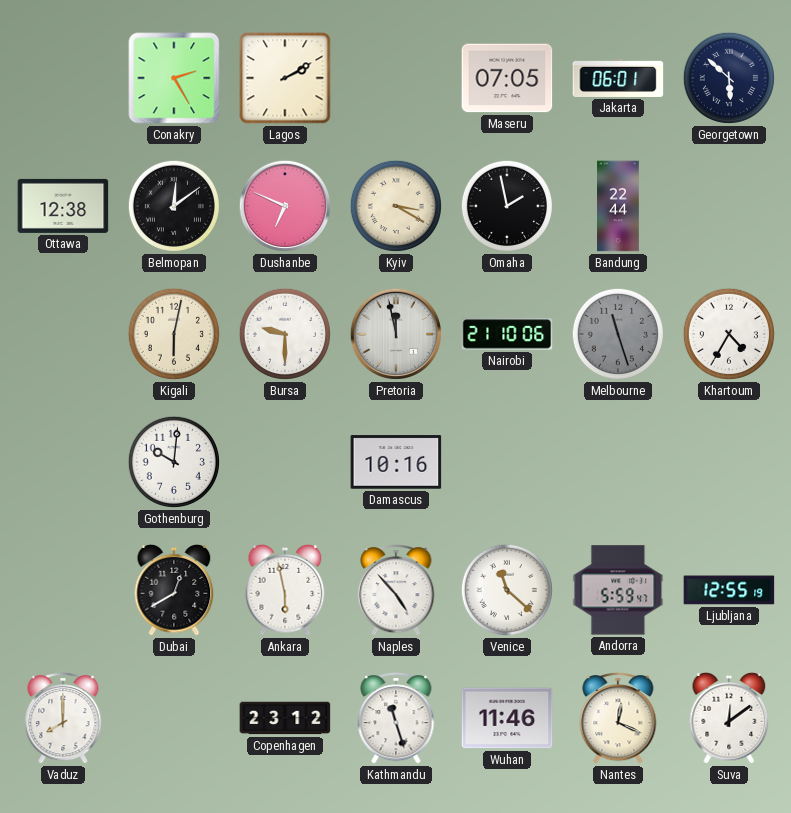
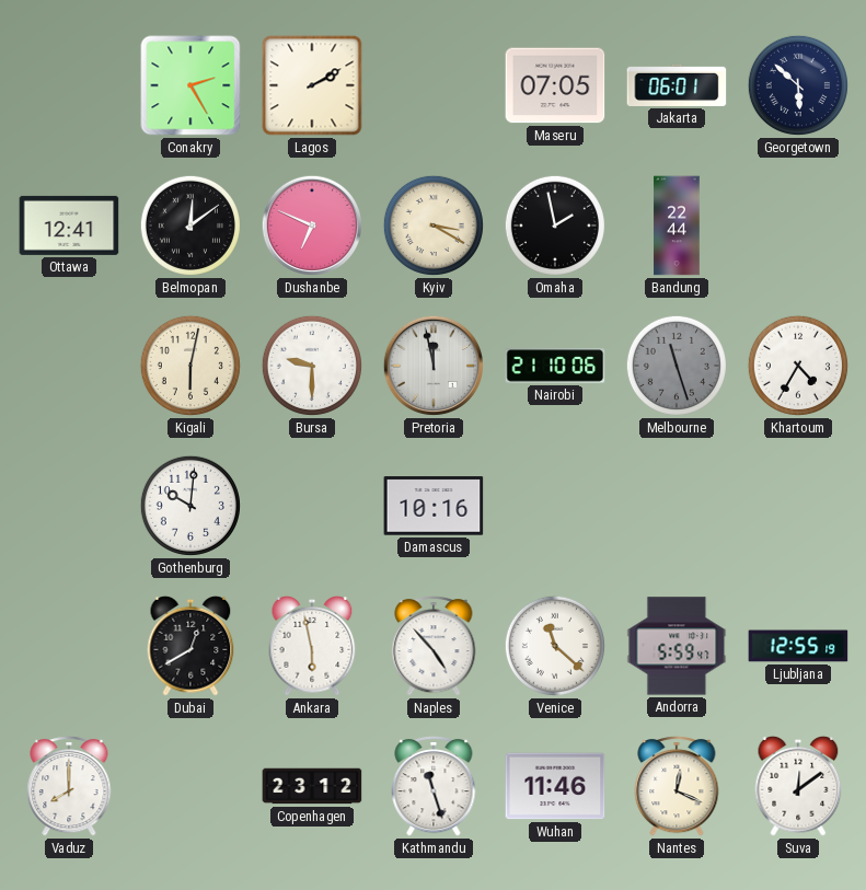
Ottawa: 12:38 -> 12:41 (69, 226)
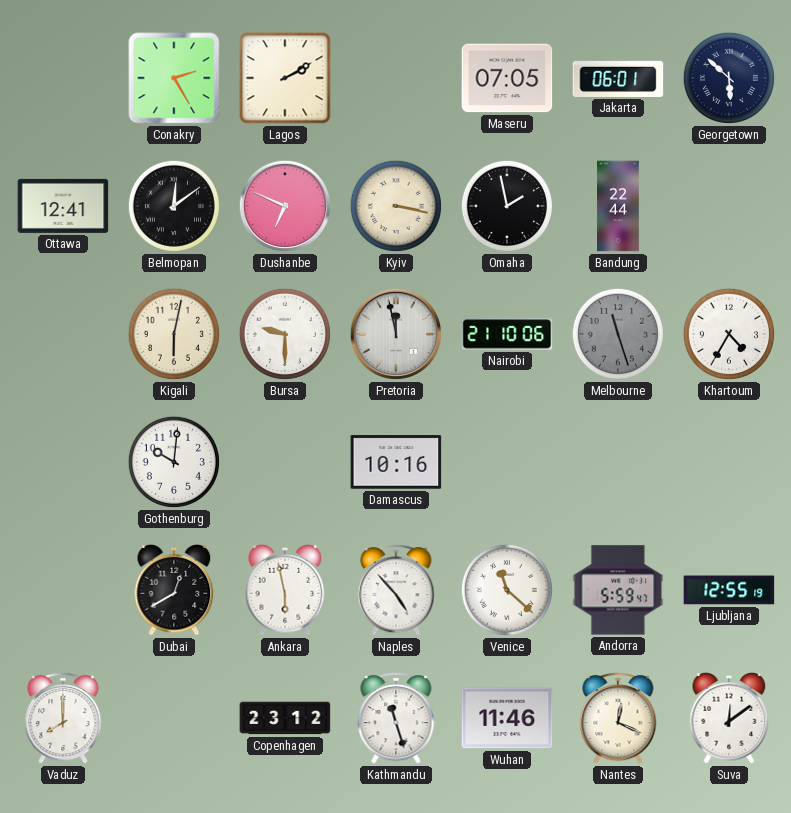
Kyiv: 3:20 -> 3:17 (396, 206)
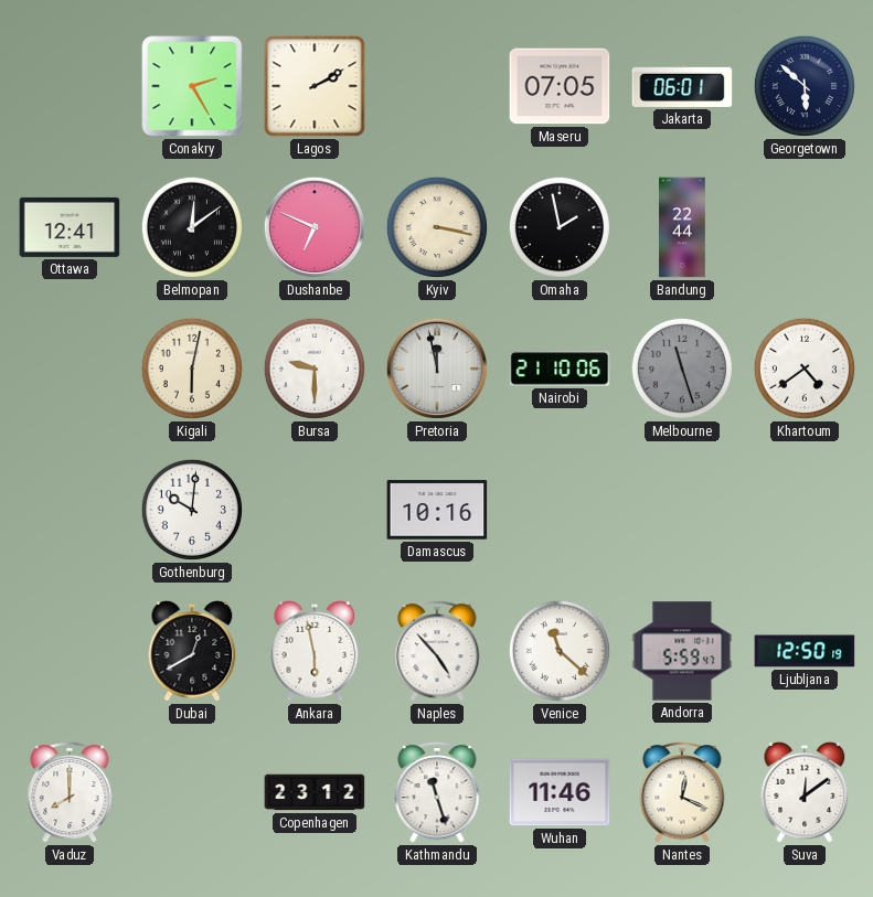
Khartoum: 4:35 -> 4:39 (805, 369)
Ljubljana: 12:55 -> 12:50 (805, 651)
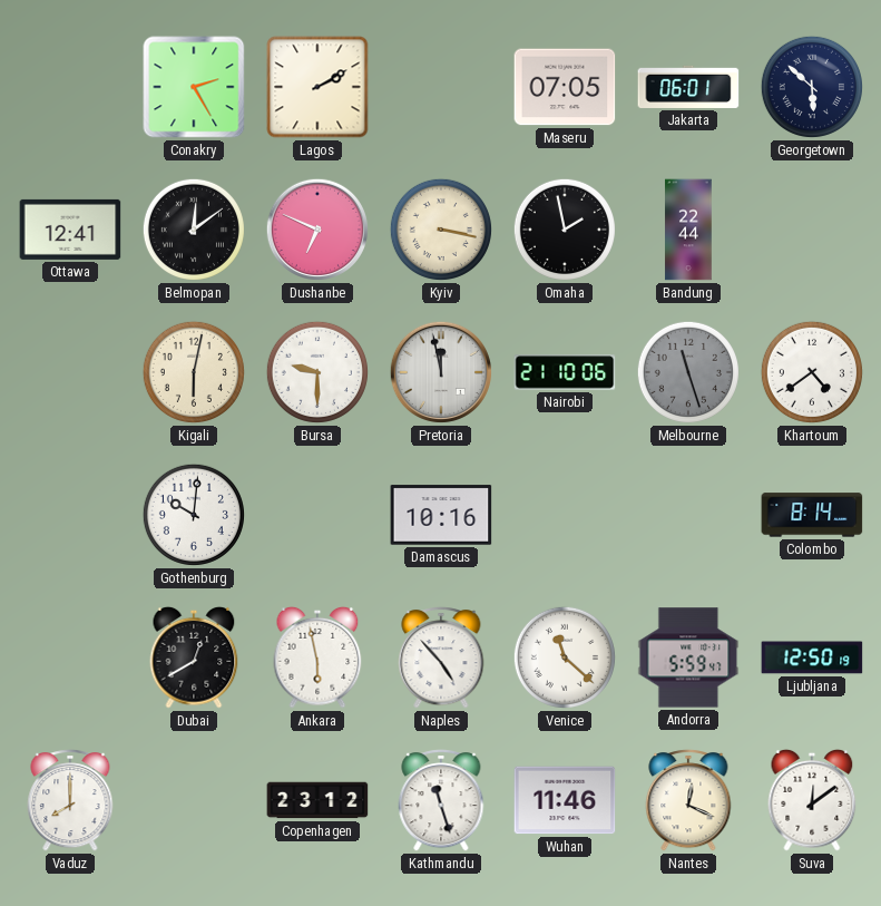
Colombo: none -> 8:14 (812, 515)
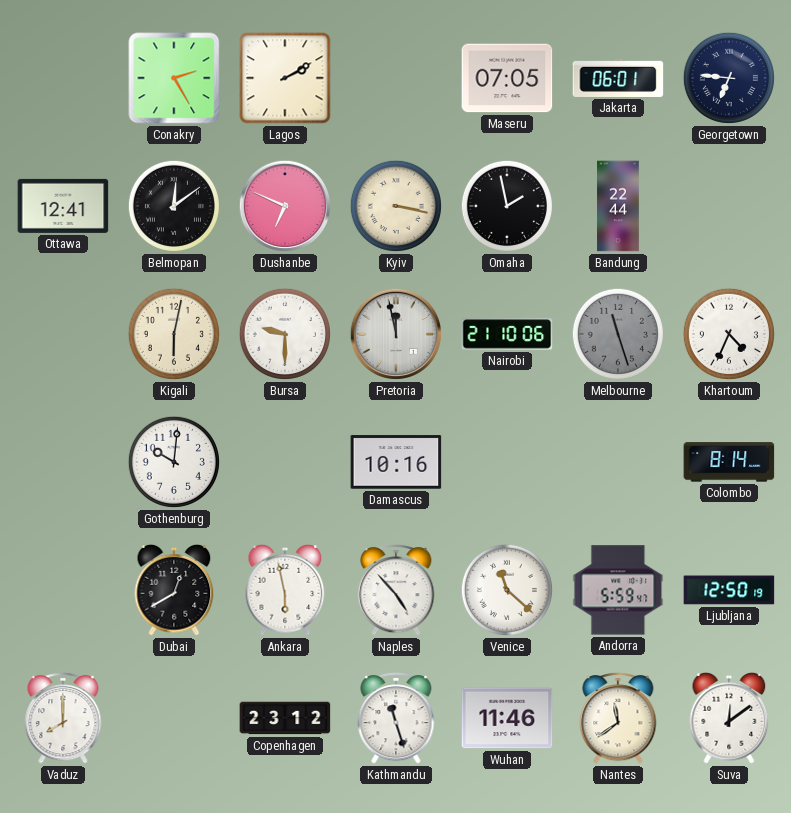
Georgetown: 5:52 -> 6:46 (729, 78)
Khartoum: 4:39 -> 4:34 (729, 334)
Nantes: 12:19 -> 11:39 (618, 718)
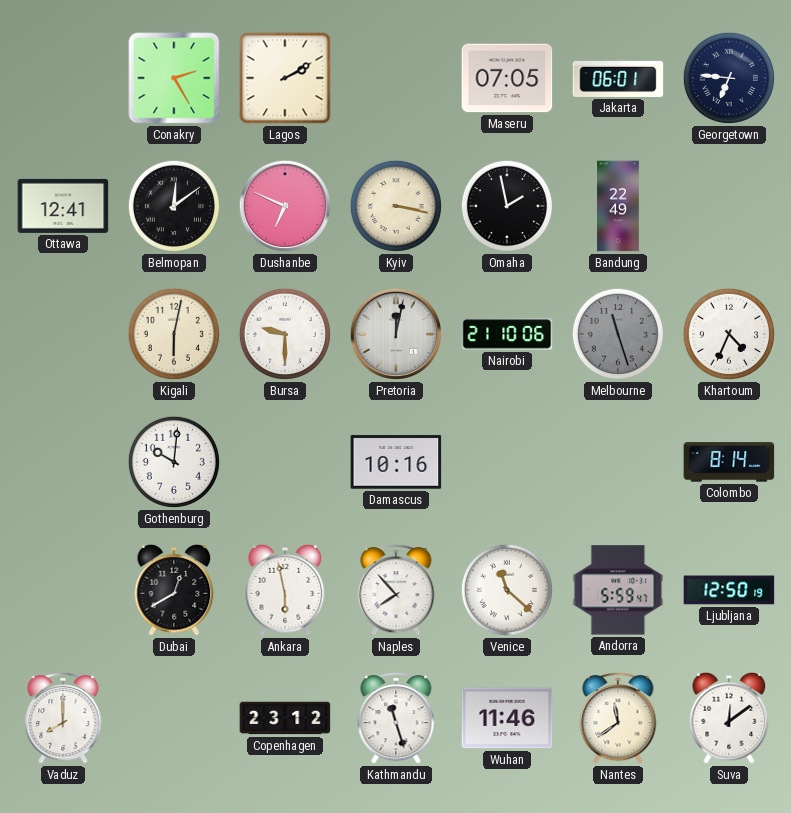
Bandung: 22:44 -> 22:49 (618, 206)
Pretoria: 11:58 -> 12:02 (395, 334)
Naples: 4:53 -> 7:53 (396, 590)
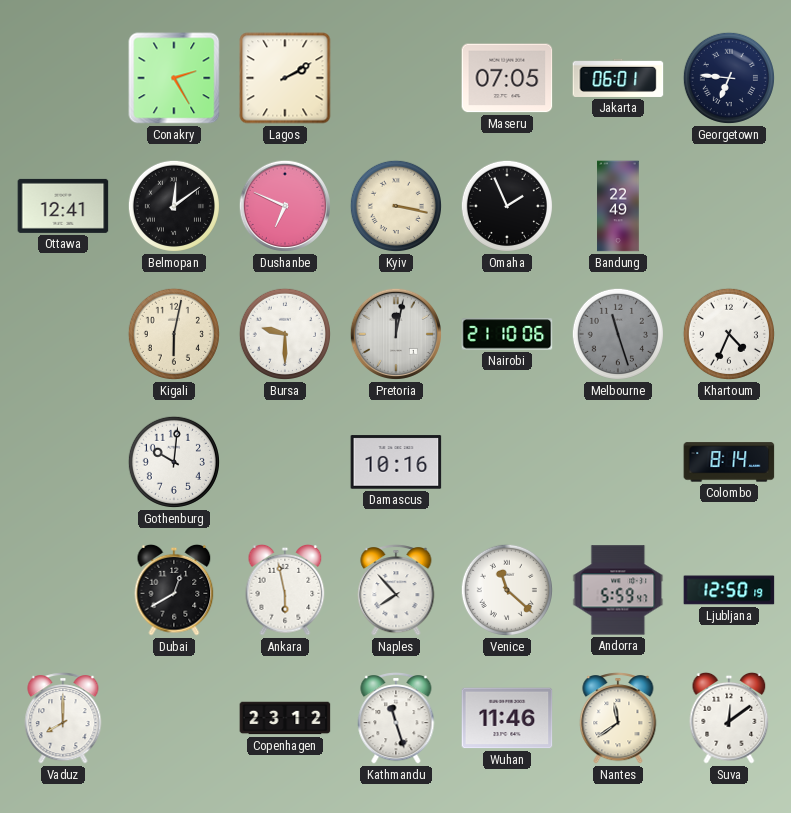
Omaha: 1:58 -> 1:56 (507, 206)
